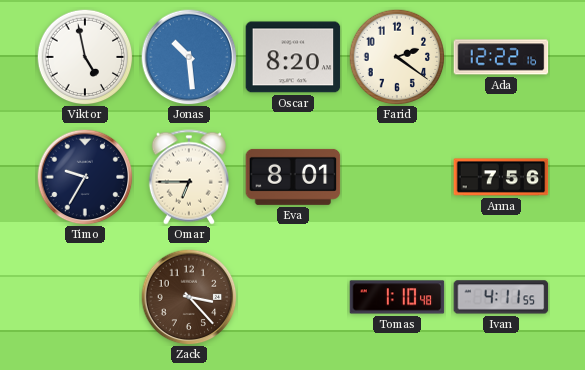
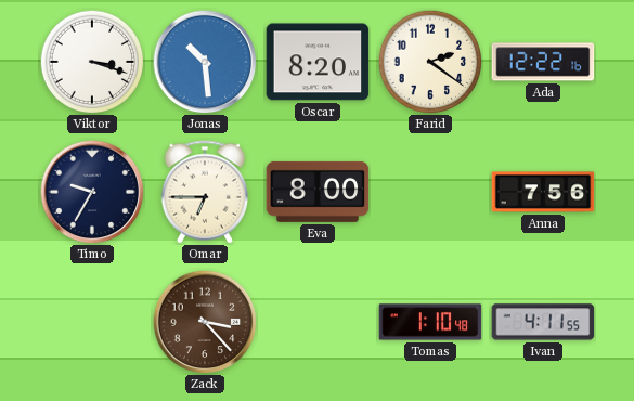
Viktor: 4:58 -> 3:18 (92, 62)
Eva: 8:01 -> 8:00 (318, 192)
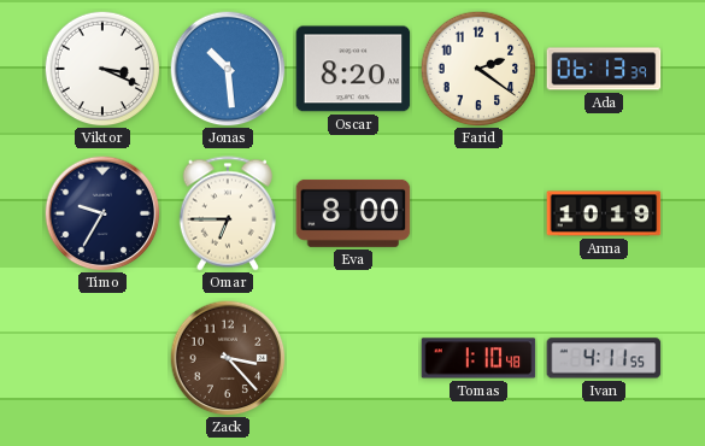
Viktor: 3:18 -> 3:19 (102, 69)
Ada: 12:22 -> 06:13 (604, 69)
Anna: 7:56 -> 10:19 (604, 213)
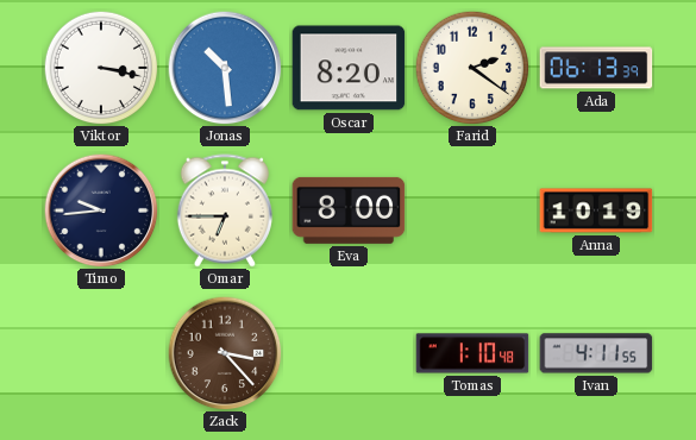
Viktor: 3:19 -> 3:17 (101, 68)
Timo: 9:35 -> 9:44 (101, 210)
